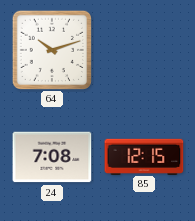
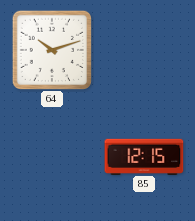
24: 7:08 -> none (52, 157)
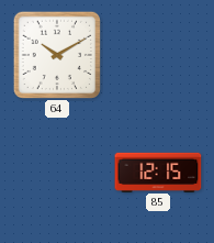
64: 10:12 -> 10:10 (56, 54)
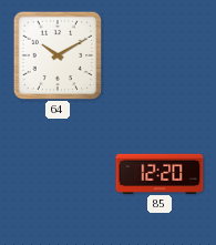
85: 12:15 -> 12:20 (160, 173)
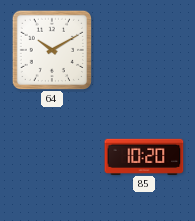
85: 12:20 -> 10:20 (144, 156)
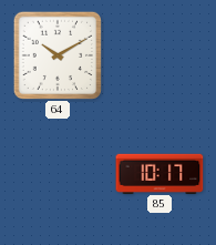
85: 10:20 -> 10:17 (160, 173)
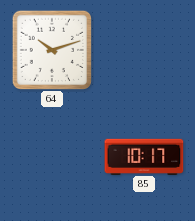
64: 10:10 -> 10:12 (51, 49)
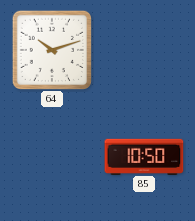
85: 10:17 -> 10:50 (144, 156)
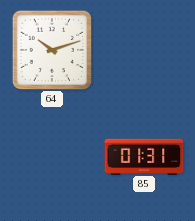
85: 10:50 -> 01:31 (144, 156)
